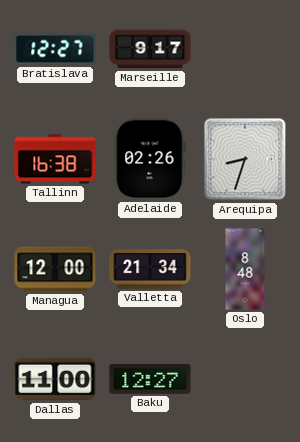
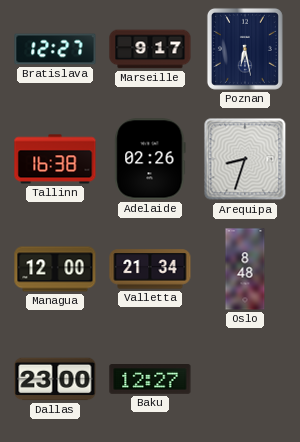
Poznan: none -> 6:28 (245, 49)
Dallas: 11:00 -> 23:00 (55, 379)
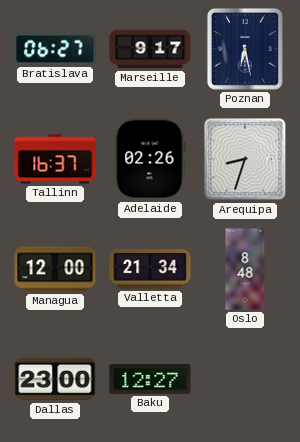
Bratislava: 12:27 -> 06:27 (55, 49)
Tallinn: 16:38 -> 16:37 (55, 159)
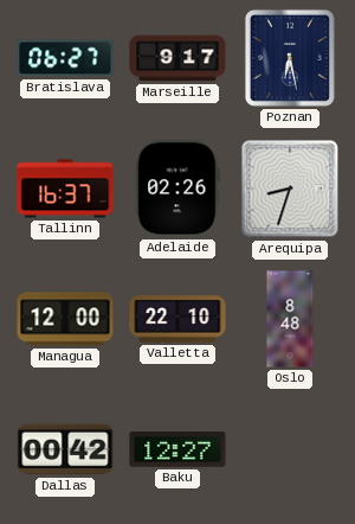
Valletta: 21:34 -> 22:10 (177, 319)
Dallas: 23:00 -> 00:42 (65, 449)
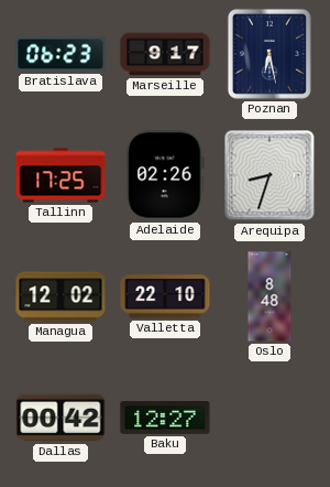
Bratislava: 06:27 -> 06:23 (61, 54)
Tallinn: 16:37 -> 17:25 (61, 175)
Managua: 12:00 -> 12:02 (61, 296)
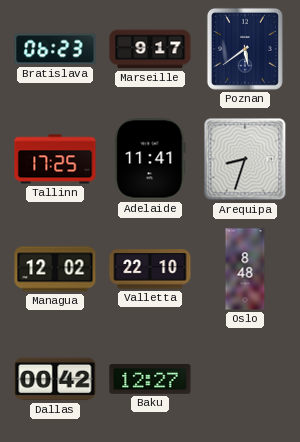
Poznan: 6:28 -> 5:39 (245, 49)
Adelaide: 02:26 -> 11:41 (150, 159)
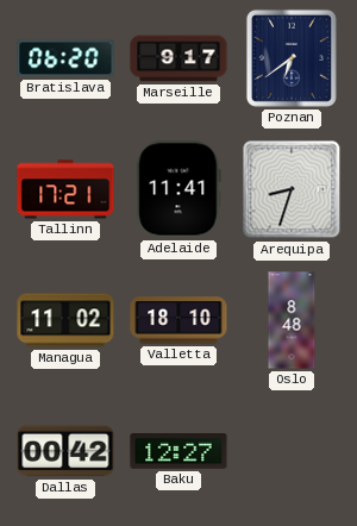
Bratislava: 06:23 -> 06:20 (65, 58)
Poznan: 5:39 -> 6:39 (292, 58)
Tallinn: 17:25 -> 17:21 (65, 189)
Managua: 12:02 -> 11:02 (65, 320)
Valletta: 22:10 -> 18:10 (178, 320)
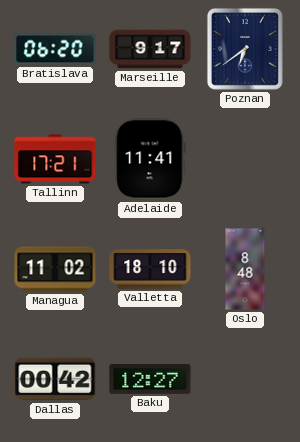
Arequipa: 8:33 -> none (292, 189)
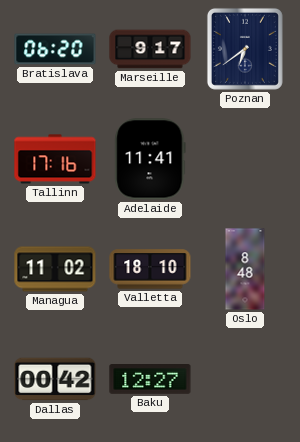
Tallinn: 17:21 -> 17:16 (55, 159)
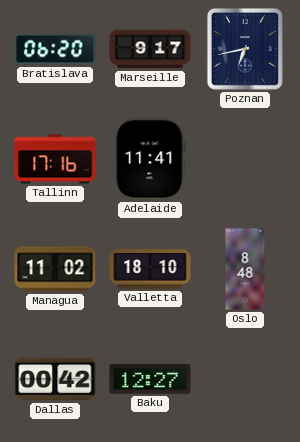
Poznan: 6:39 -> 6:43 (245, 49)
